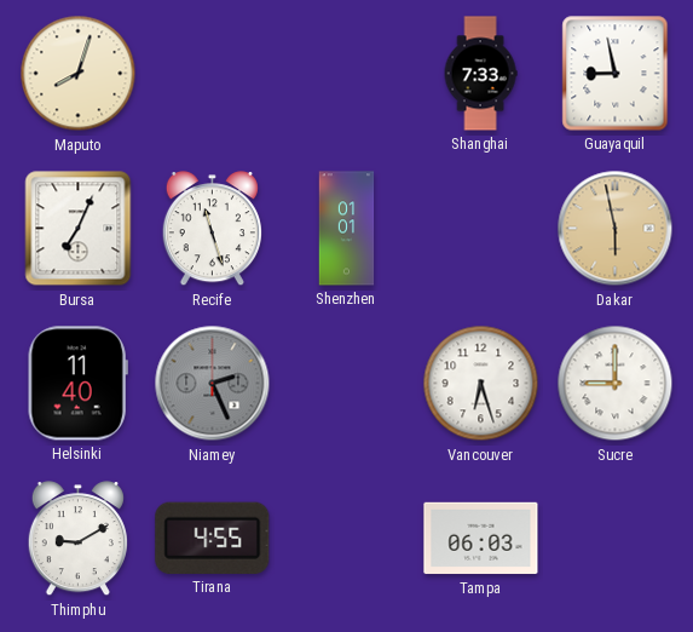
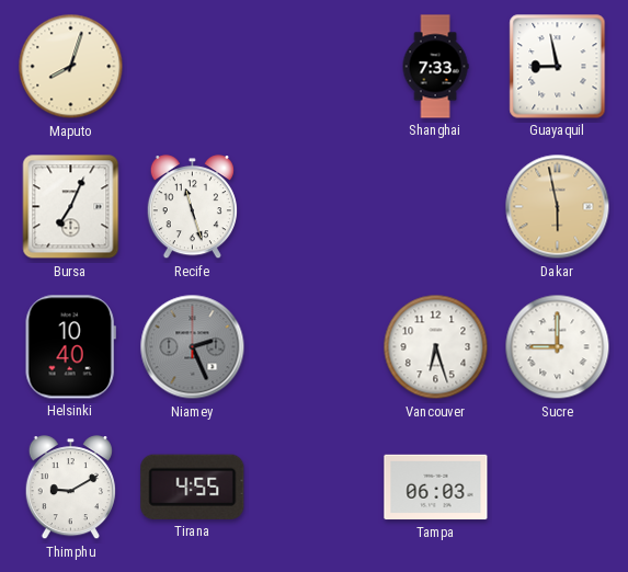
Shenzhen: 01:01 -> none (347, 229)
Helsinki: 11:40 -> 10:40 (70, 347)
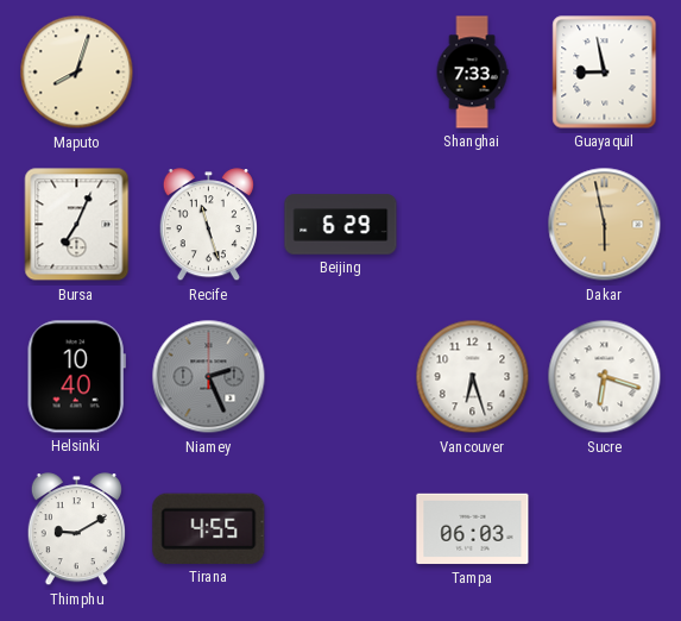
Beijing: none -> 6:29 (341, 225)
Sucre: 9:00 -> 6:18 (605, 377)
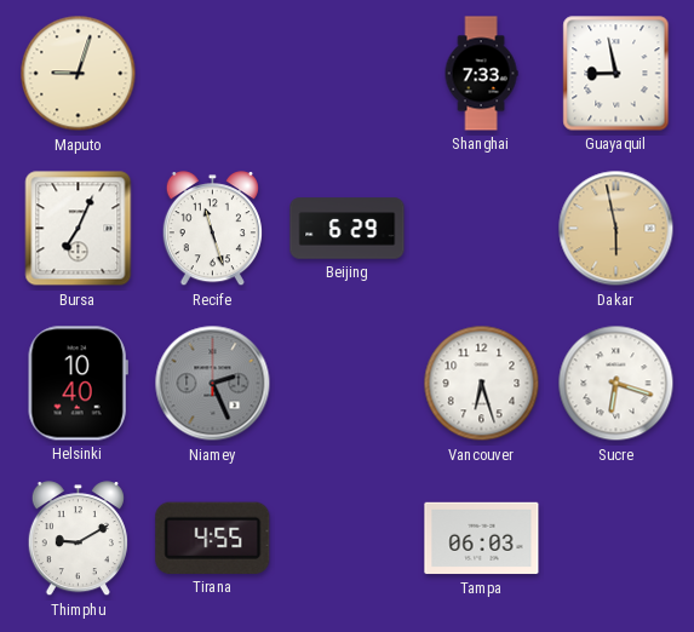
Maputo: 8:03 -> 9:03 (79, 74)
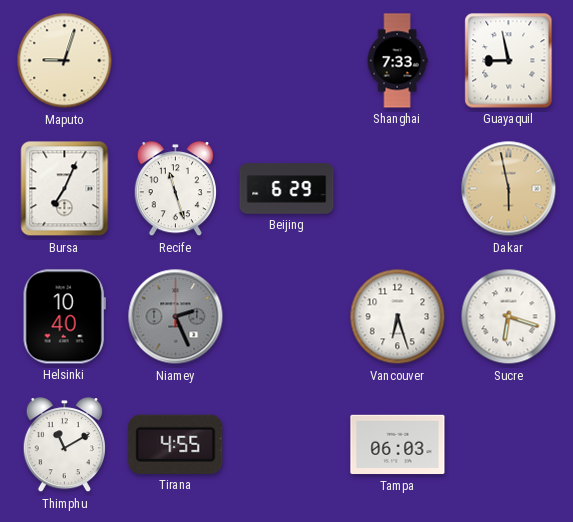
Thimphu: 9:10 -> 11:10 (64, 445)
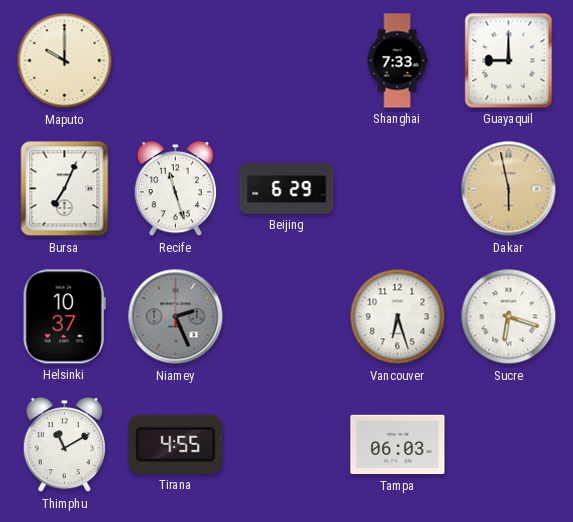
Maputo: 9:03 -> 10:00 (65, 61)
Guayaquil: 8:58 -> 9:00 (509, 61)
Helsinki: 10:40 -> 10:37 (64, 317)
